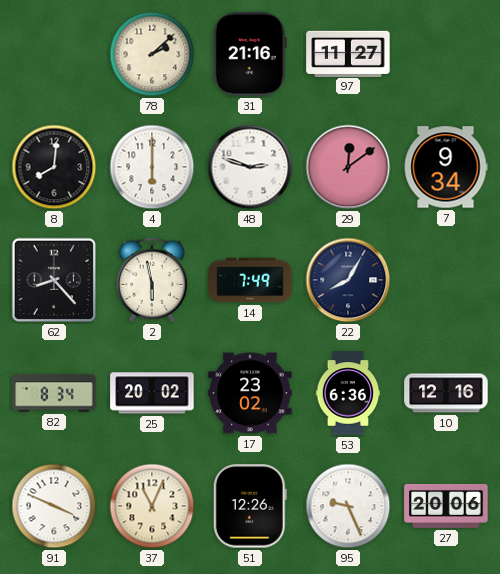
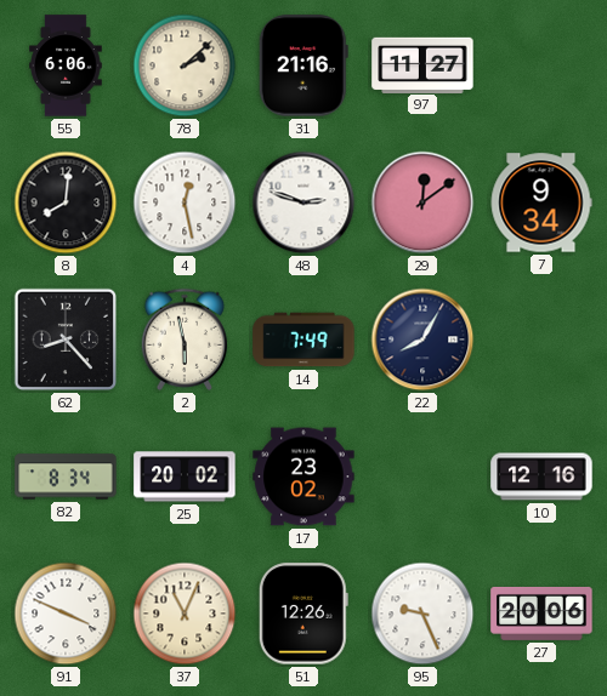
55: none -> 6:06 (66, 65)
4: 6:00 -> 12:28 (185, 202)
53: 6:36 -> none (348, 393)
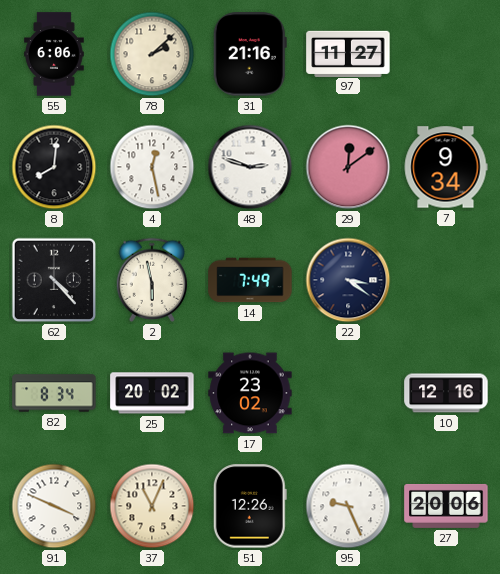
62: 8:23 -> 4:23 (54, 280)
22: 8:05 -> 3:21 (348, 280)
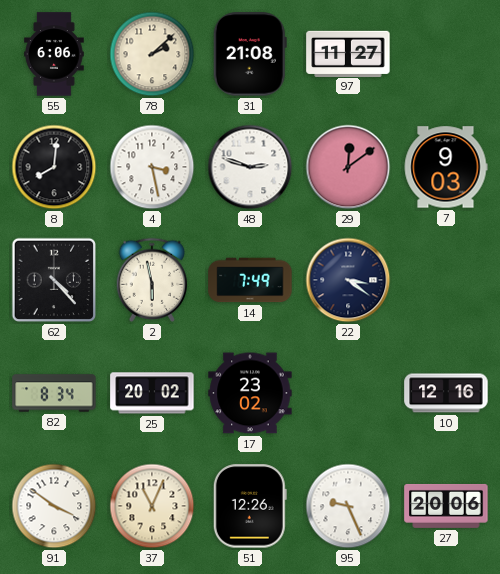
31: 21:16 -> 21:08 (250, 54)
4: 12:28 -> 3:28 (152, 167)
7: 9:34 -> 9:03 (446, 167)
91: 3:49 -> 3:51 (54, 506)
